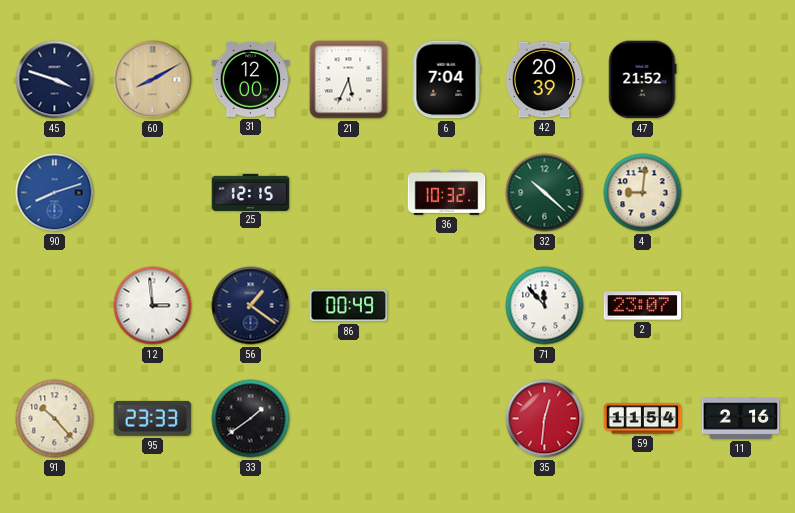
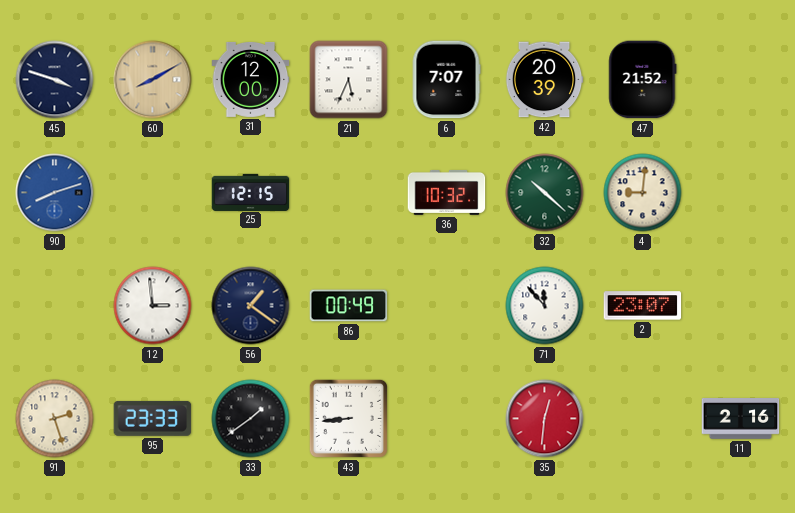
6: 7:04 -> 7:07 (446, 80)
91: 10:23 -> 2:27 (55, 419)
43: none -> 8:44 (348, 418)
59: 11:54 -> none (643, 419)
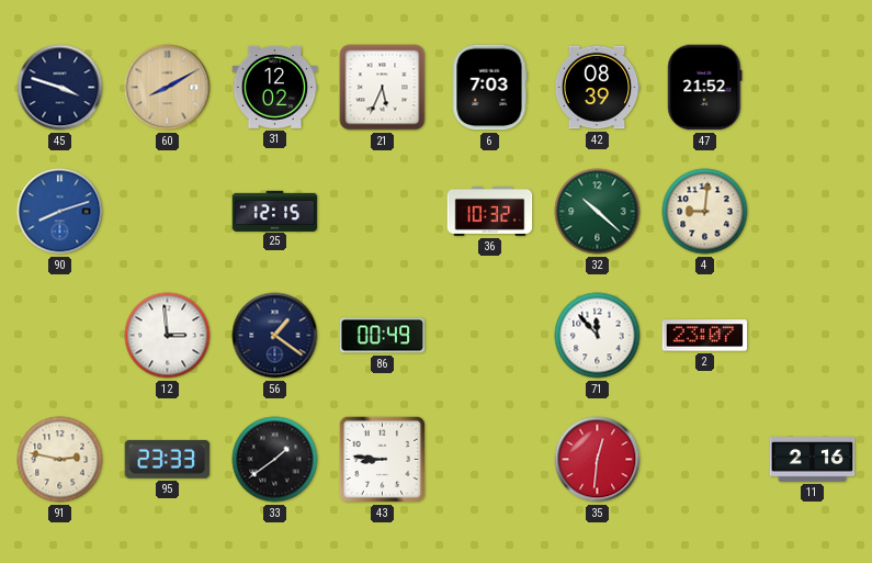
31: 12:00 -> 12:02 (275, 87)
6: 7:07 -> 7:03 (489, 88)
42: 20:39 -> 08:39 (597, 88)
91: 2:27 -> 2:47 (60, 460)
43: 8:44 -> 8:46 (382, 459)
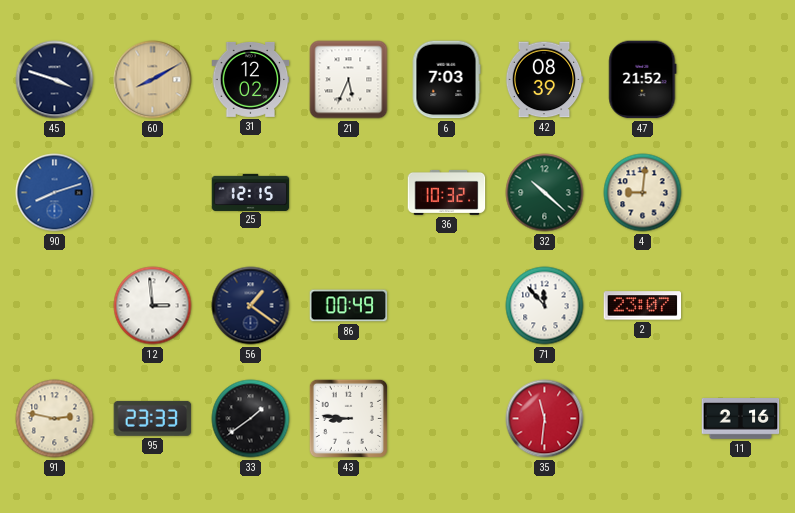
35: 12:31 -> 11:31 (545, 419)
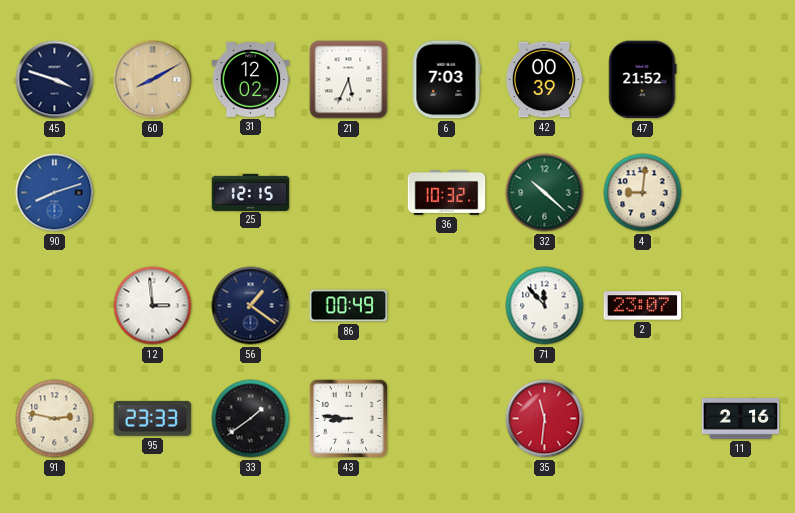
42: 08:39 -> 00:39 (544, 80)
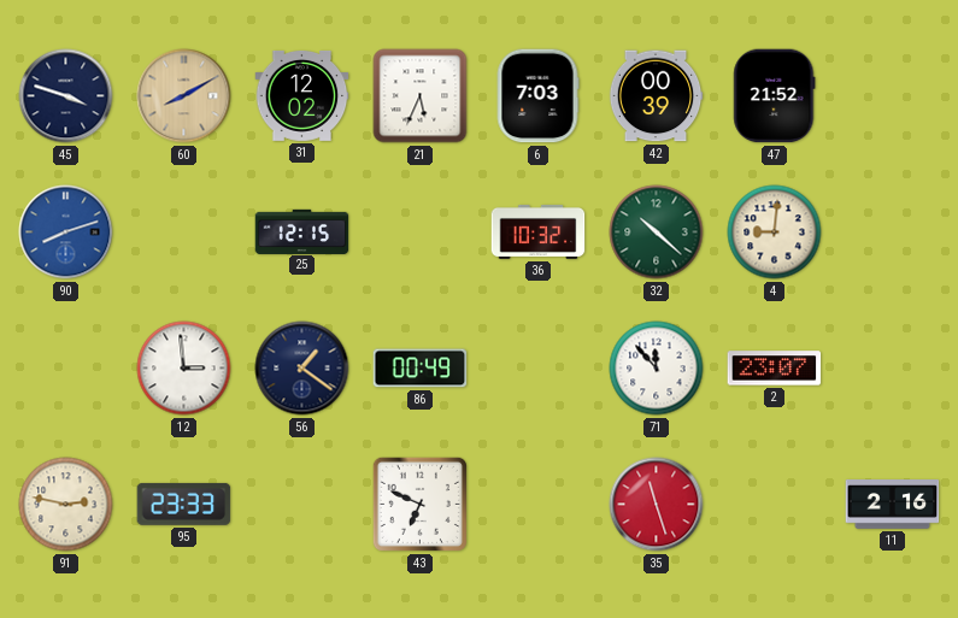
33: 1:39 -> none (251, 419)
43: 8:46 -> 6:49 (419, 504)
35: 11:31 -> 11:27 (657, 505)
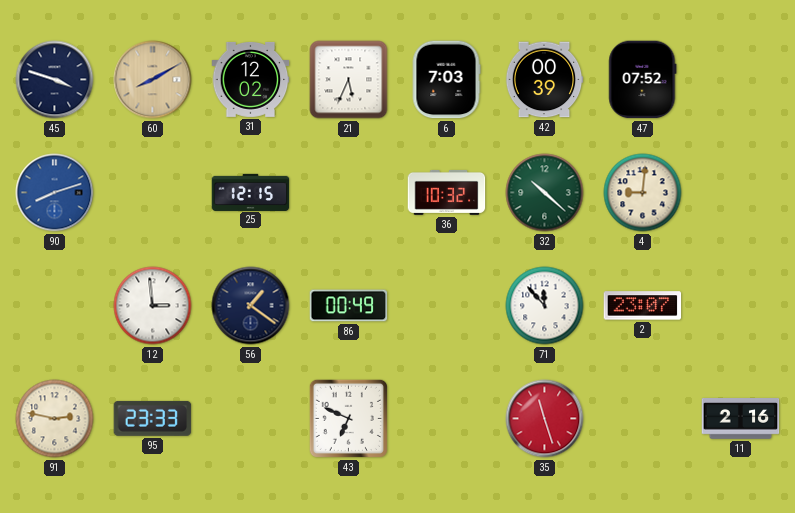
47: 21:52 -> 07:52 (643, 80)
